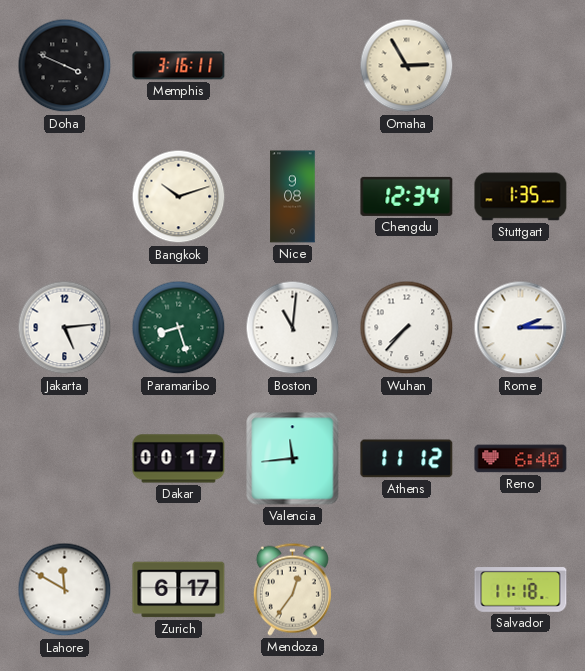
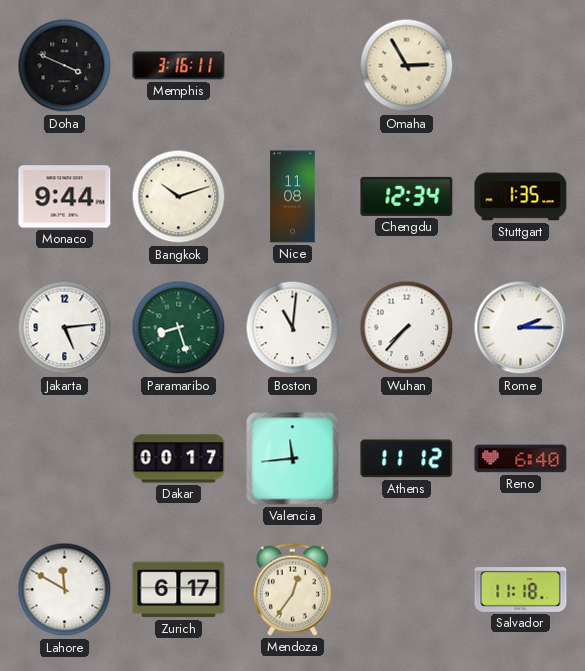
Monaco: none -> 9:44 (65, 197)
Nice: 9:08 -> 11:08 (293, 197)
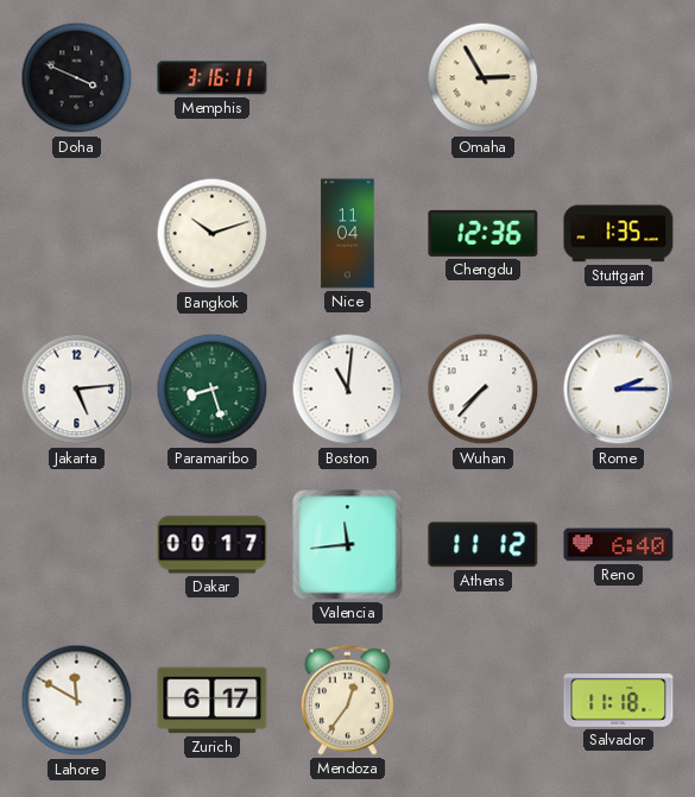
Monaco: 9:44 -> none (65, 197)
Nice: 11:08 -> 11:04 (348, 234)
Chengdu: 12:34 -> 12:36 (484, 233)
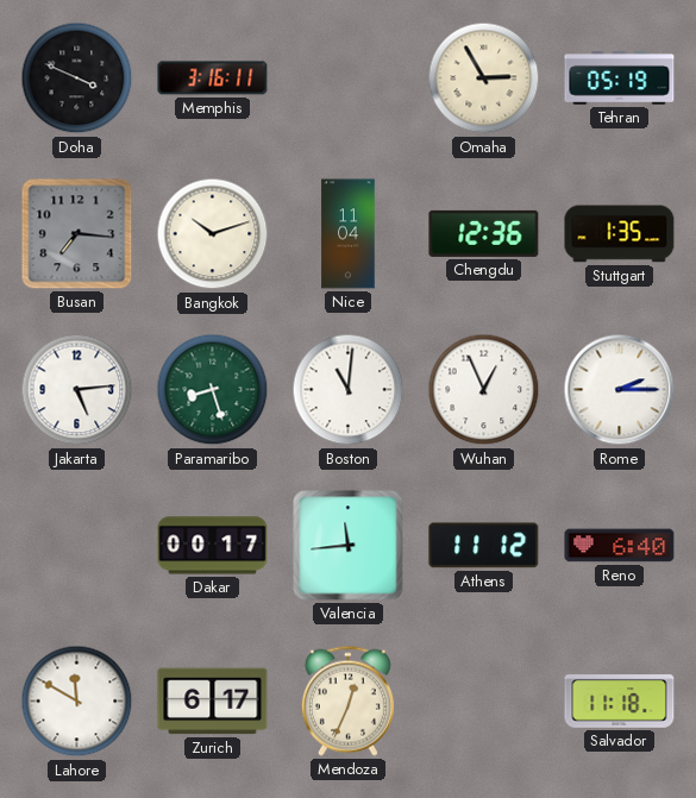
Tehran: none -> 05:19 (620, 78)
Busan: none -> 7:16 (77, 234)
Wuhan: 7:37 -> 12:56 (484, 390)
Mendoza: 12:36 -> 12:34 (347, 700)
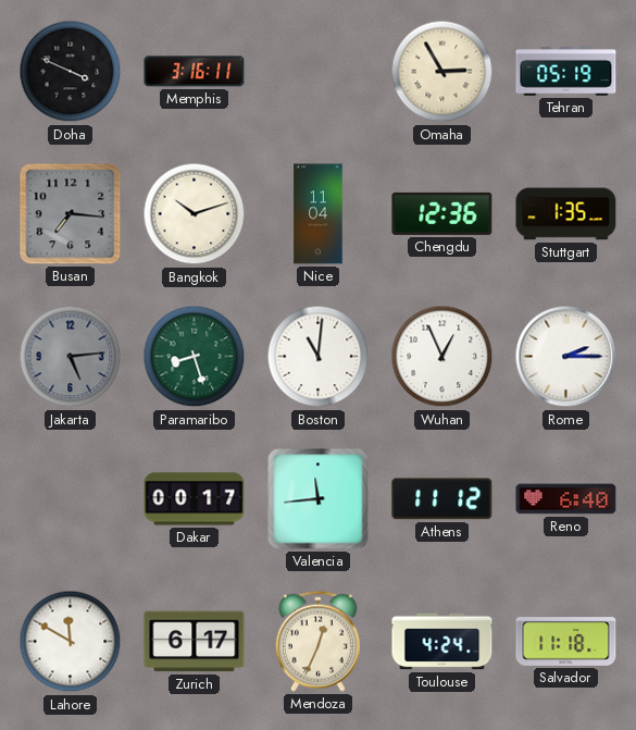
Jakarta dial: white -> grey (71, 357)
Toulouse: none -> 4:24 (442, 642)
